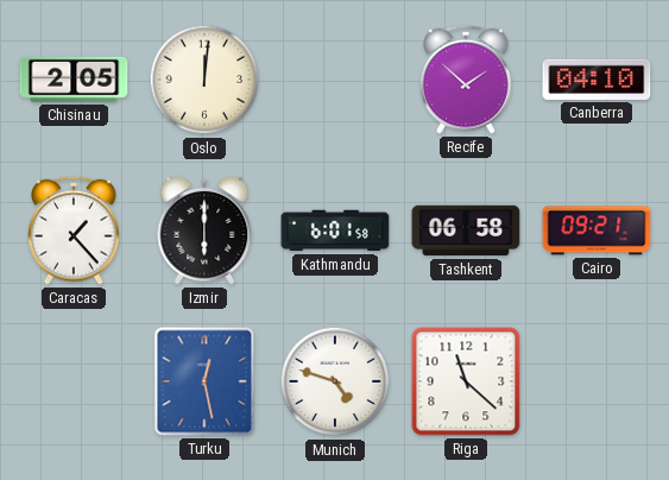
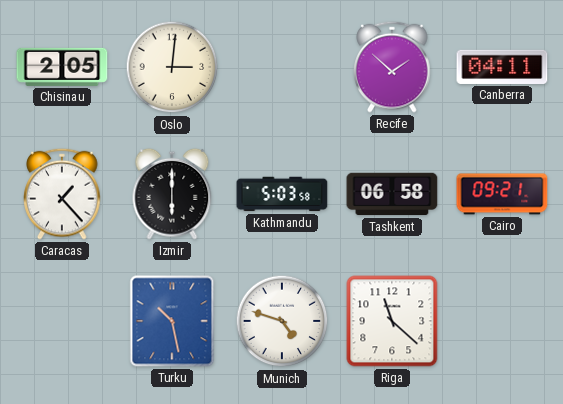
Oslo: 12:01 -> 3:01 (172, 67)
Canberra: 04:10 -> 04:11 (502, 67)
Kathmandu: 6:01 -> 5:03 (282, 194)
Turku: 12:28 -> 10:28 (172, 321)
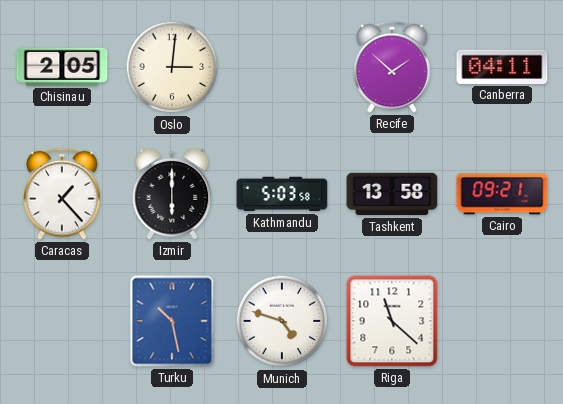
Tashkent: 06:58 -> 13:58 (392, 194)
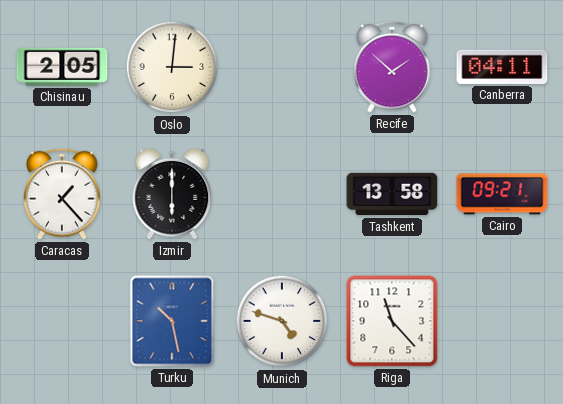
Kathmandu: 5:03 -> none (282, 194)
Riga: 11:22 -> 11:23 (392, 321)
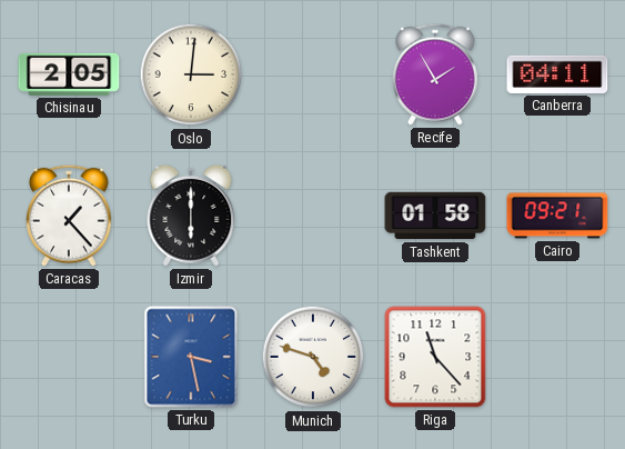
Recife: 1:52 -> 1:55 (435, 74)
Tashkent: 13:58 -> 01:58 (435, 216)
Turku: 10:28 -> 3:28 (191, 357)
